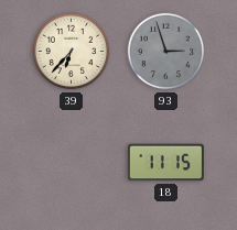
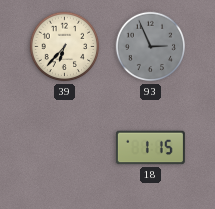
93: 2:57 -> 2:56 (151, 47)
18: 11:15 -> 1:15 (150, 148)
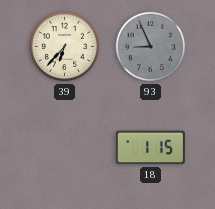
93: 2:56 -> 8:56 (151, 47)
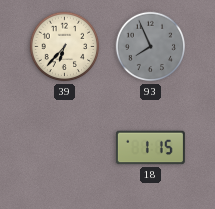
93: 8:56 -> 7:56 (151, 47)
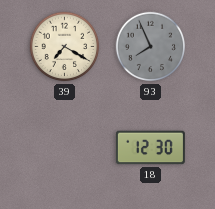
39: 6:37 -> 7:20 (65, 47)
18: 1:15 -> 12:30 (150, 148)
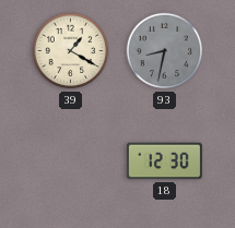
39: 7:20 -> 1:20 (71, 51)
93: 7:56 -> 8:32 (165, 51)
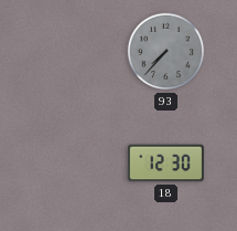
39: 1:20 -> none (71, 51)
93: 8:32 -> 7:37 (166, 52)
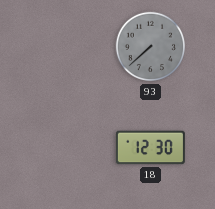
93: 7:37 -> 7:38 (151, 47)
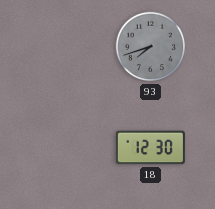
93: 7:38 -> 7:42 (151, 47)
